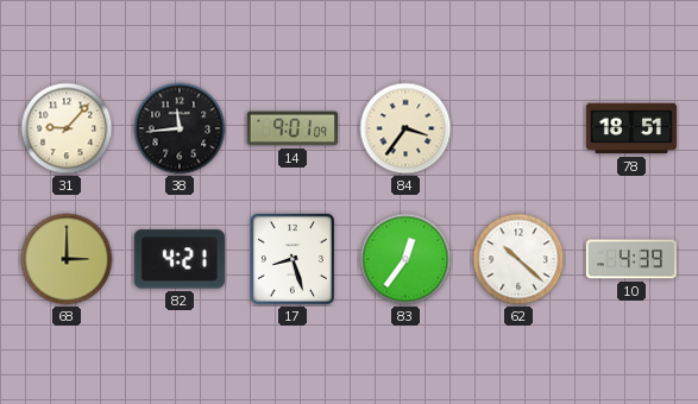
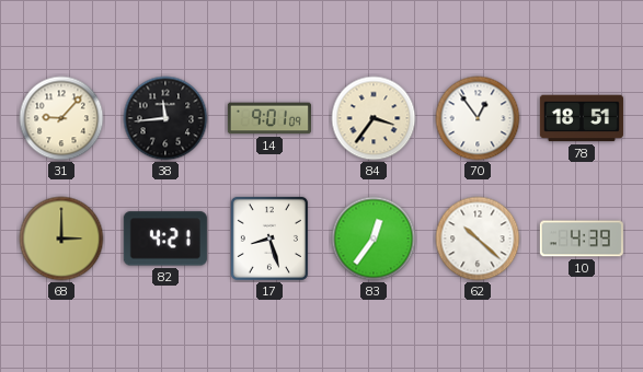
70: none -> 12:54 (478, 118)
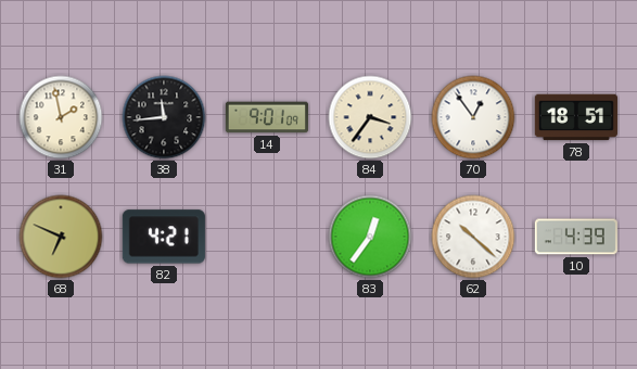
31: 9:07 -> 1:58 (61, 117)
68: 3:00 -> 6:49 (61, 237)
17: 8:27 -> none (269, 239)
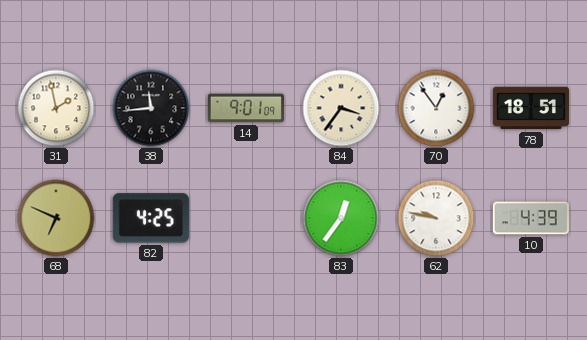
82: 4:21 -> 4:25 (151, 218)
62: 10:22 -> 9:47 (436, 218)
